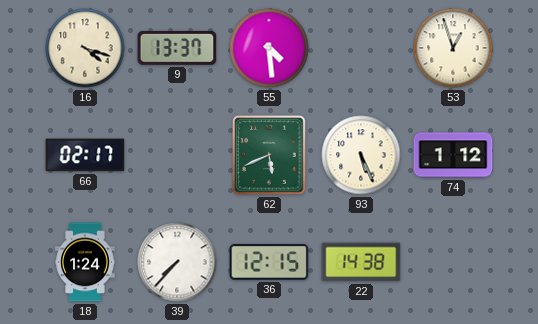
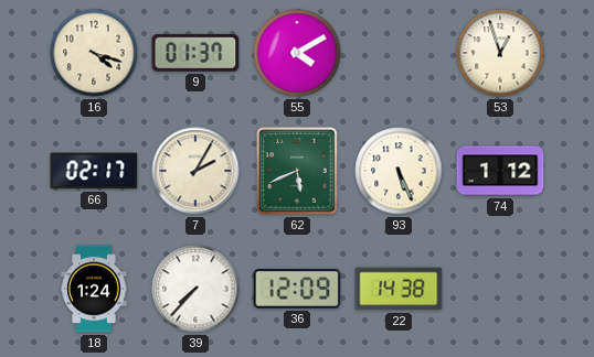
9: 13:37 -> 01:37 (195, 53)
55: 4:29 -> 4:10 (297, 53)
7: none -> 2:05 (195, 171)
36: 12:15 -> 12:09 (297, 290)
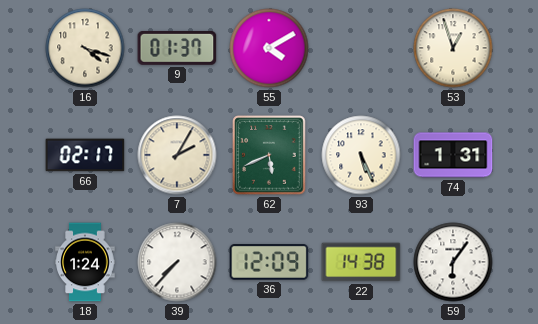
74: 1:12 -> 1:31 (453, 155)
59: none -> 6:06 (453, 262)
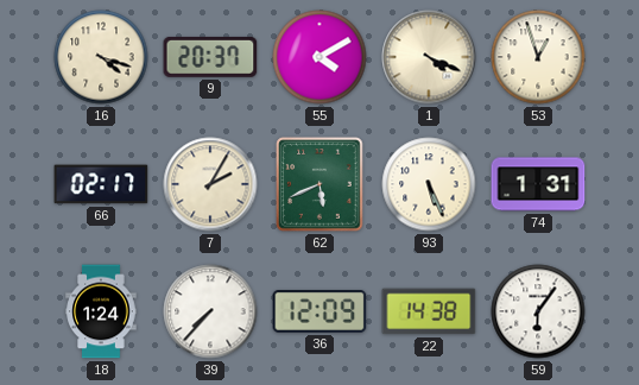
9: 01:37 -> 20:37 (210, 57)
1: none -> 4:19 (429, 57)
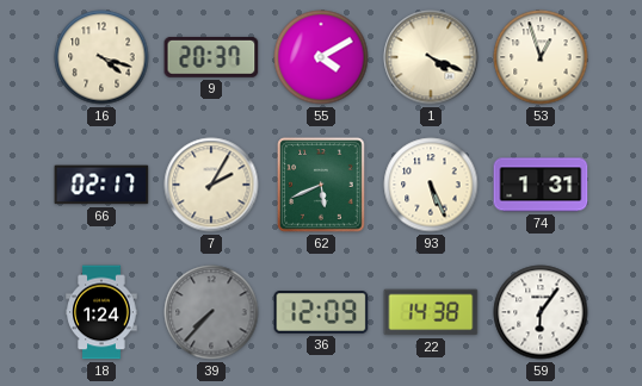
39 dial: white -> grey (211, 312)
